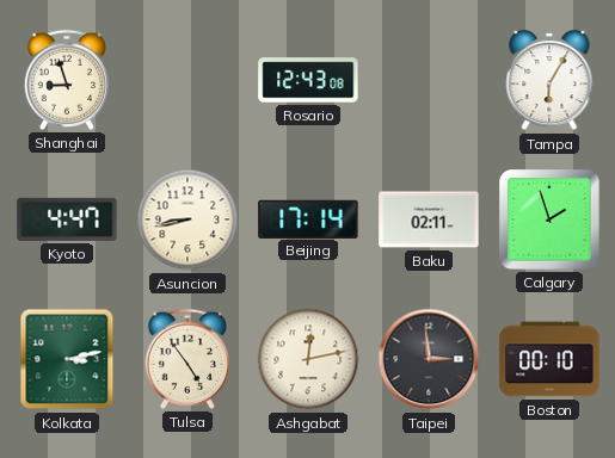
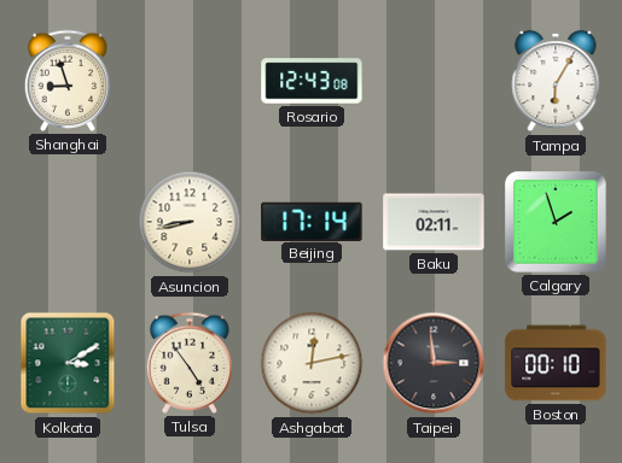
Kyoto: 4:47 -> none (67, 219)
Kolkata: 3:13 -> 3:10 (68, 363)
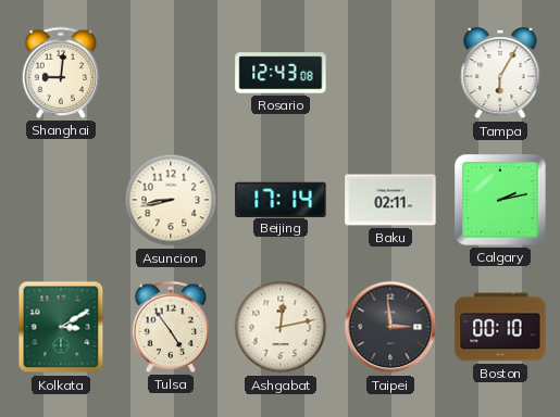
Shanghai: 8:57 -> 9:01 (60, 73)
Calgary: 1:57 -> 2:13 (500, 200)
